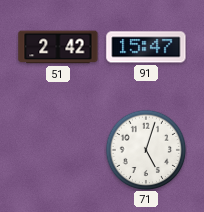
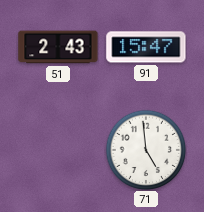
51: 2:42 -> 2:43 (58, 47)
71: 5:03 -> 4:59 (146, 150)
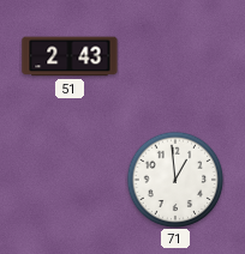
91: 15:47 -> none (146, 47)
71: 4:59 -> 12:59 (175, 180)
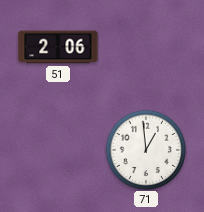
51: 2:43 -> 2:06 (58, 47)
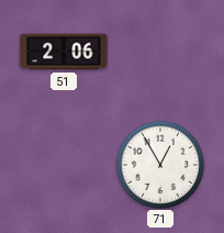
71: 12:59 -> 12:55 (160, 165)
